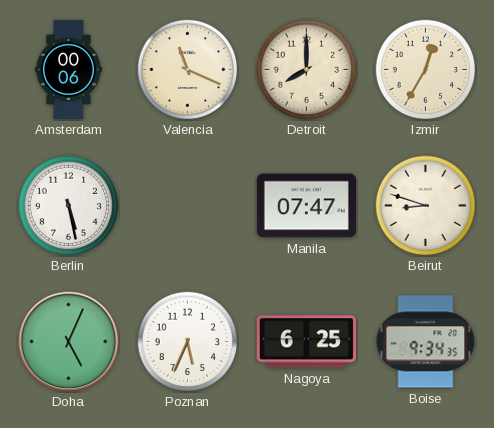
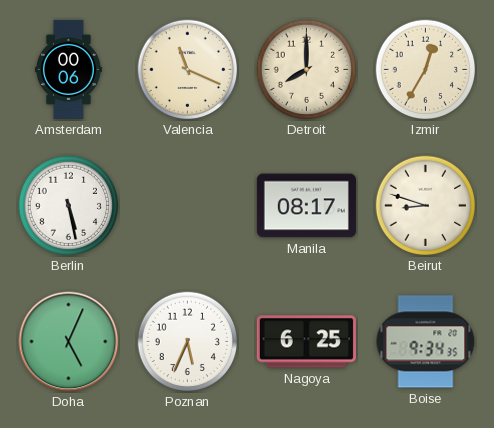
Manila: 07:47 -> 08:17 (306, 206)
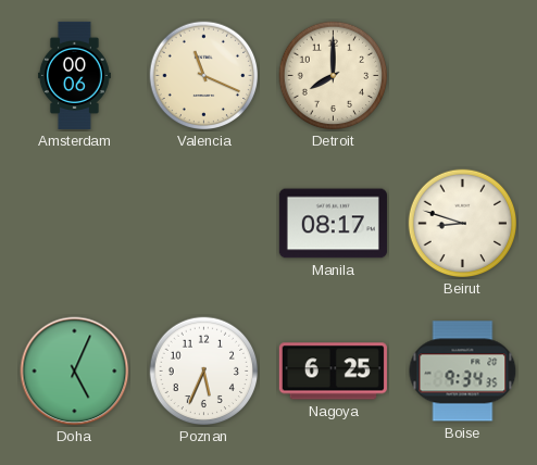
Izmir: 12:35 -> none (426, 70)
Berlin: 5:28 -> none (69, 206)
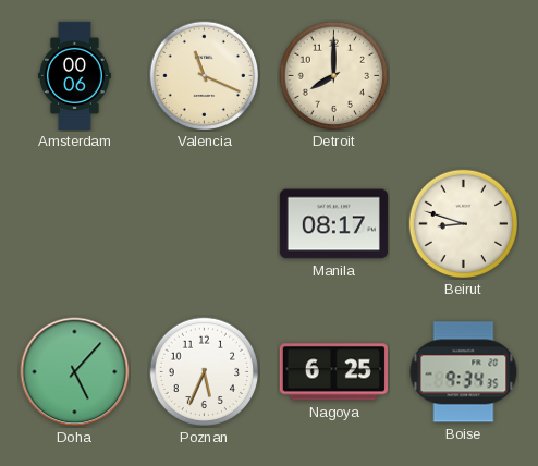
Doha: 5:04 -> 5:07 (75, 372)
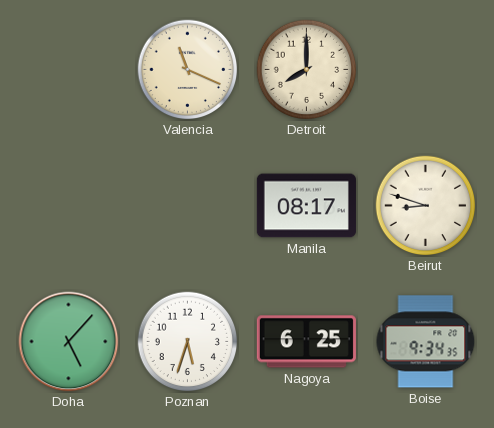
Amsterdam: 00:06 -> none (74, 75)
Poznan: 5:34 -> 5:33 (188, 342)
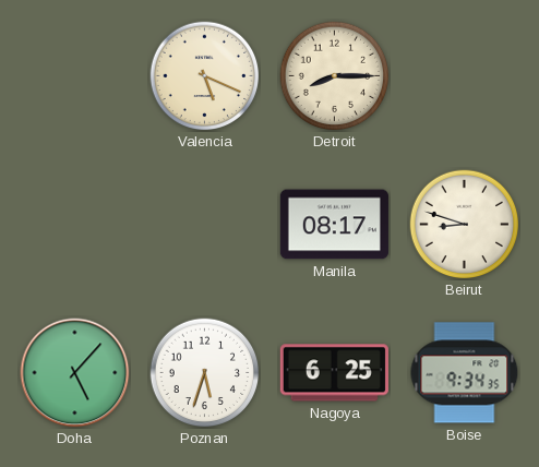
Valencia: 11:19 -> 5:19 (205, 76)
Detroit: 8:00 -> 8:15 (335, 76)
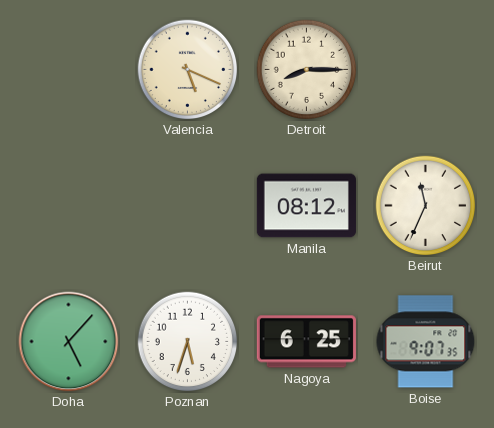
Manila: 08:17 -> 08:12 (306, 206)
Beirut: 8:48 -> 11:34 (426, 206)
Boise: 9:34 -> 9:07 (426, 342)
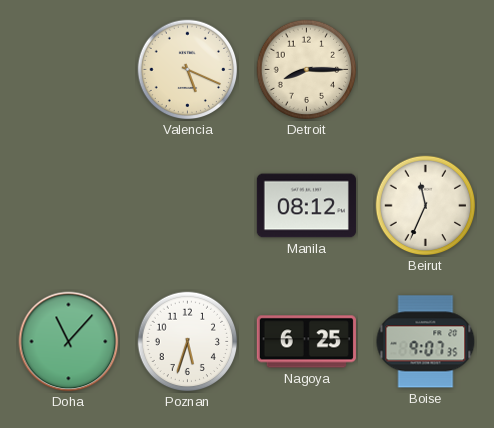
Doha: 5:07 -> 11:07 (69, 342)
